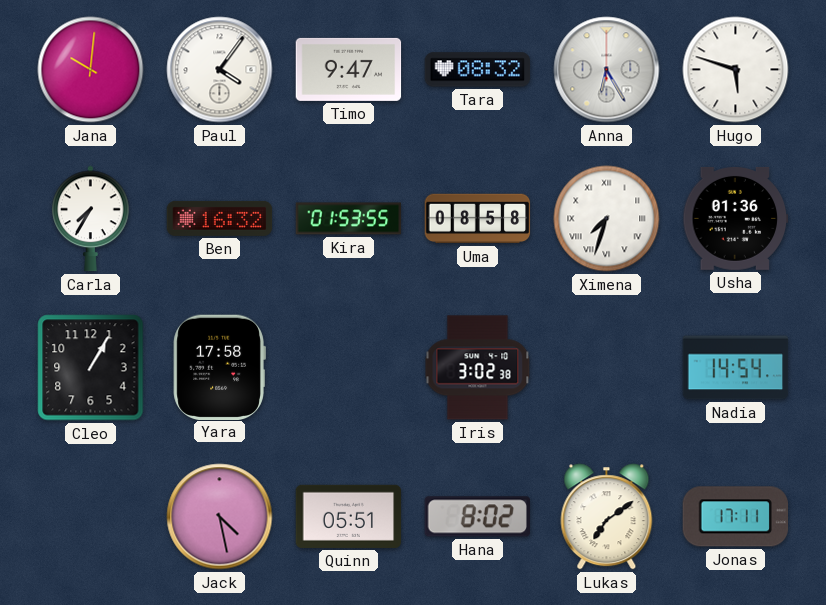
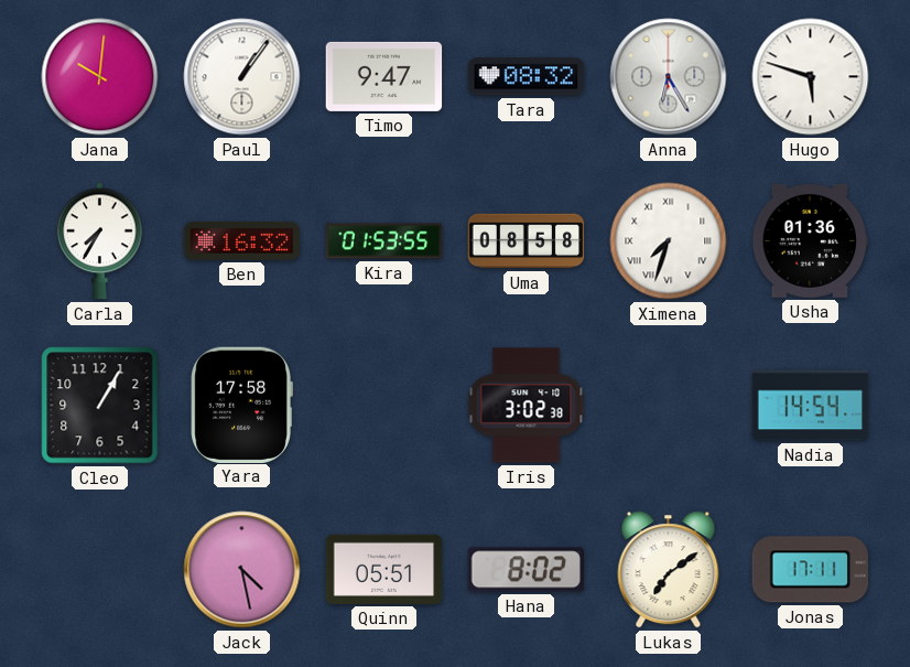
Paul: 4:06 -> 1:06 (242, 77)
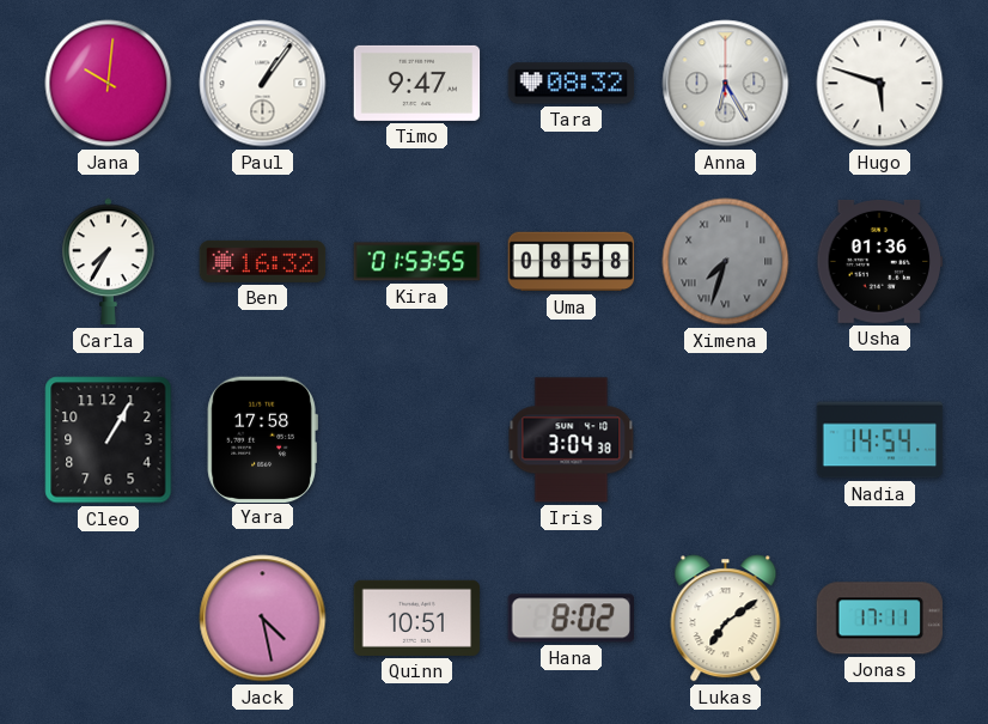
Ximena dial: white -> grey (726, 262)
Iris: 3:02 -> 3:04 (572, 440)
Quinn: 05:51 -> 10:51 (417, 617)
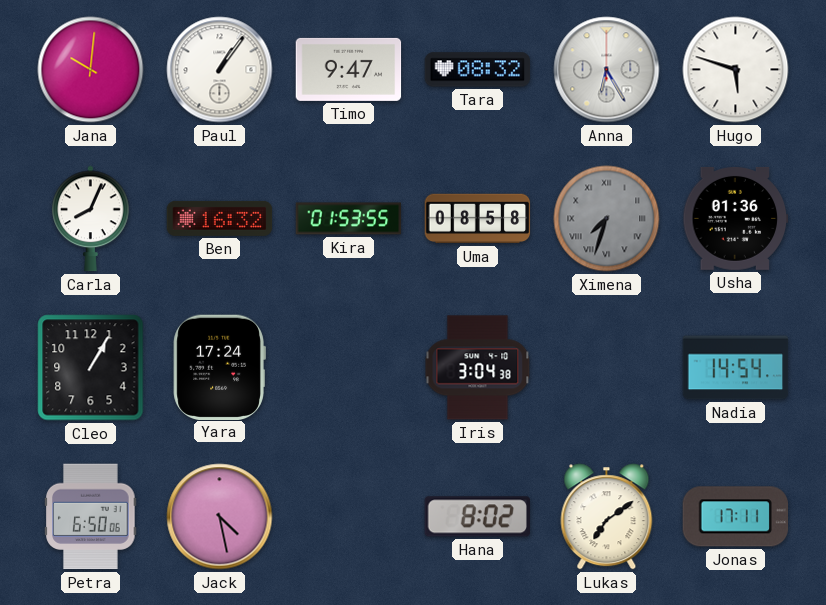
Carla: 7:35 -> 8:04 (91, 219)
Yara: 17:58 -> 17:24 (219, 367)
Petra: none -> 6:50 (91, 517)
Quinn: 10:51 -> none (417, 617)
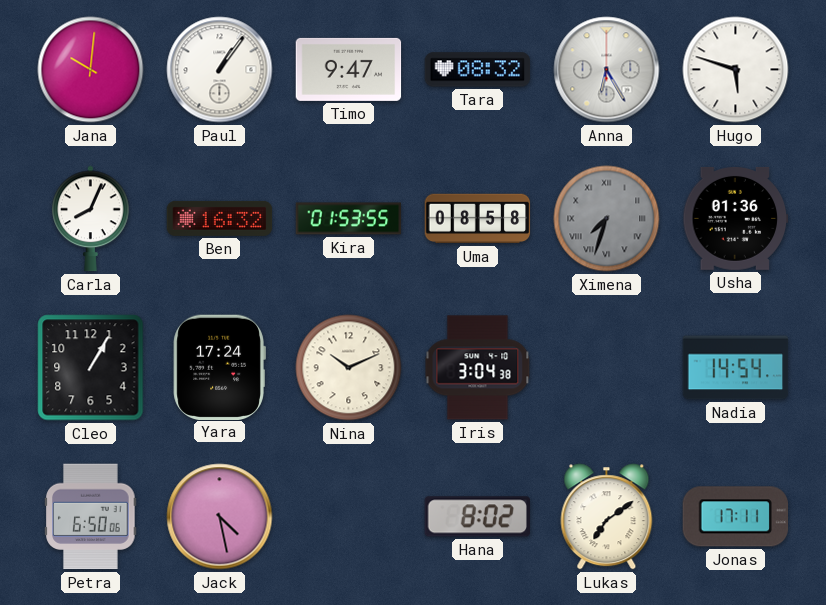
Nina: none -> 10:11 (349, 368)
